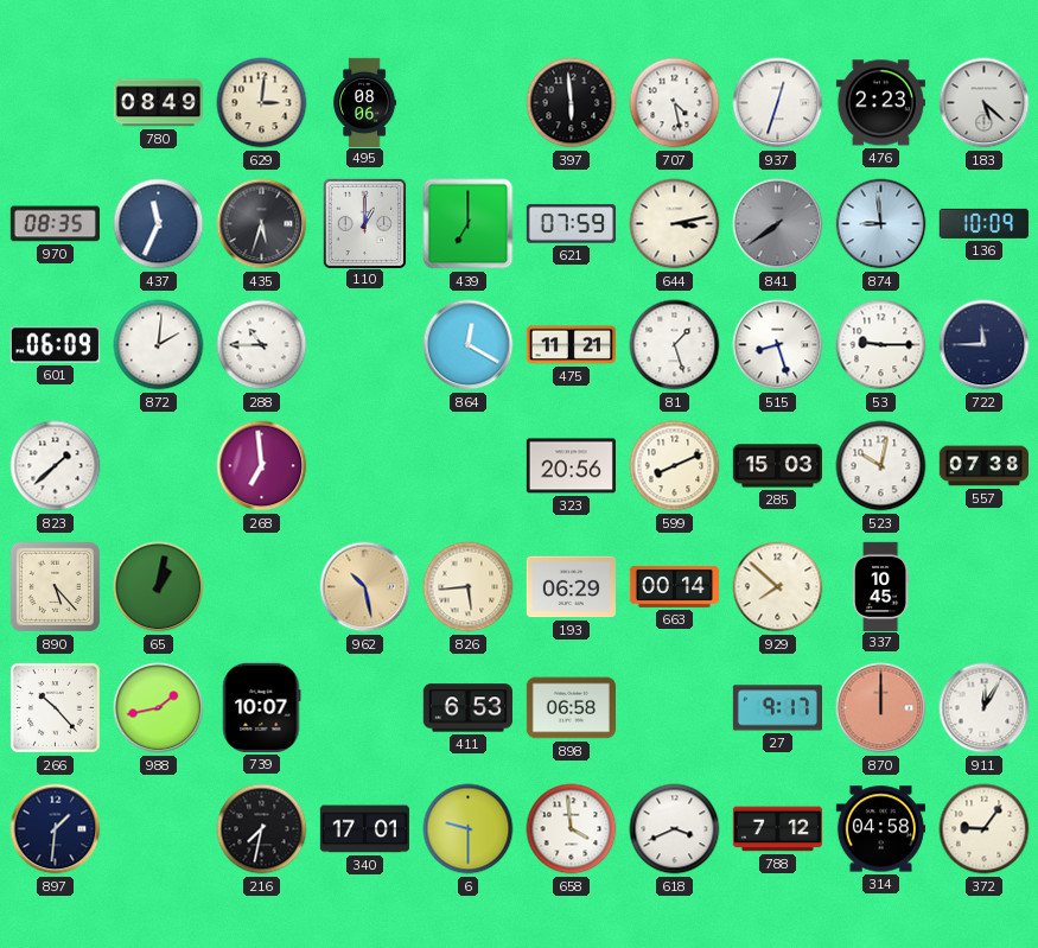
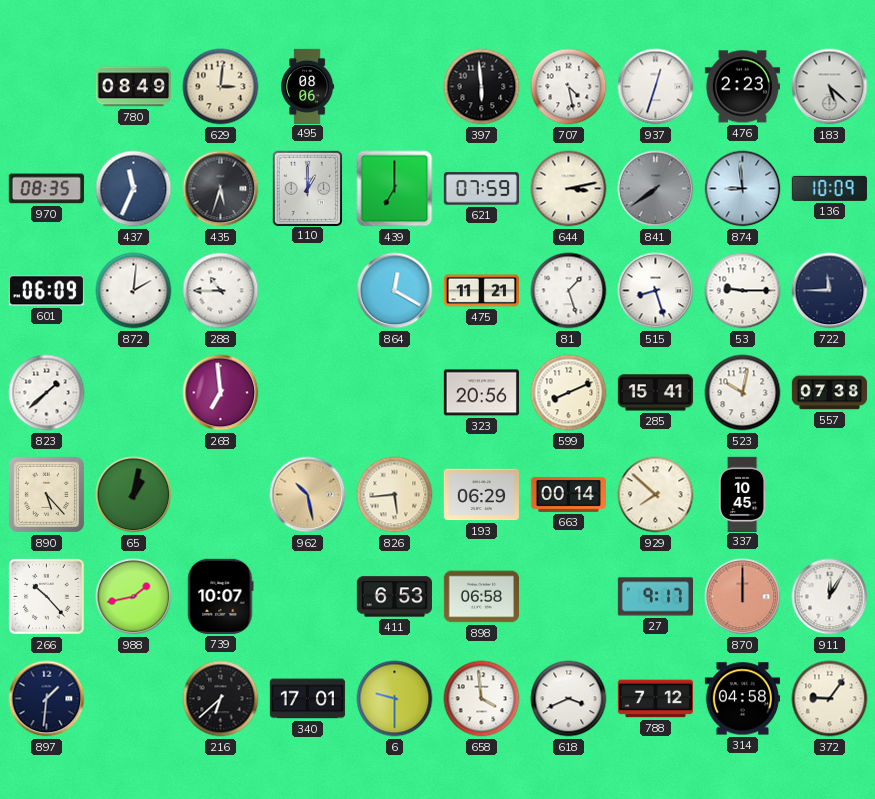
285: 15:03 -> 15:41 (655, 393)
216: 7:32 -> 6:38 (221, 699)
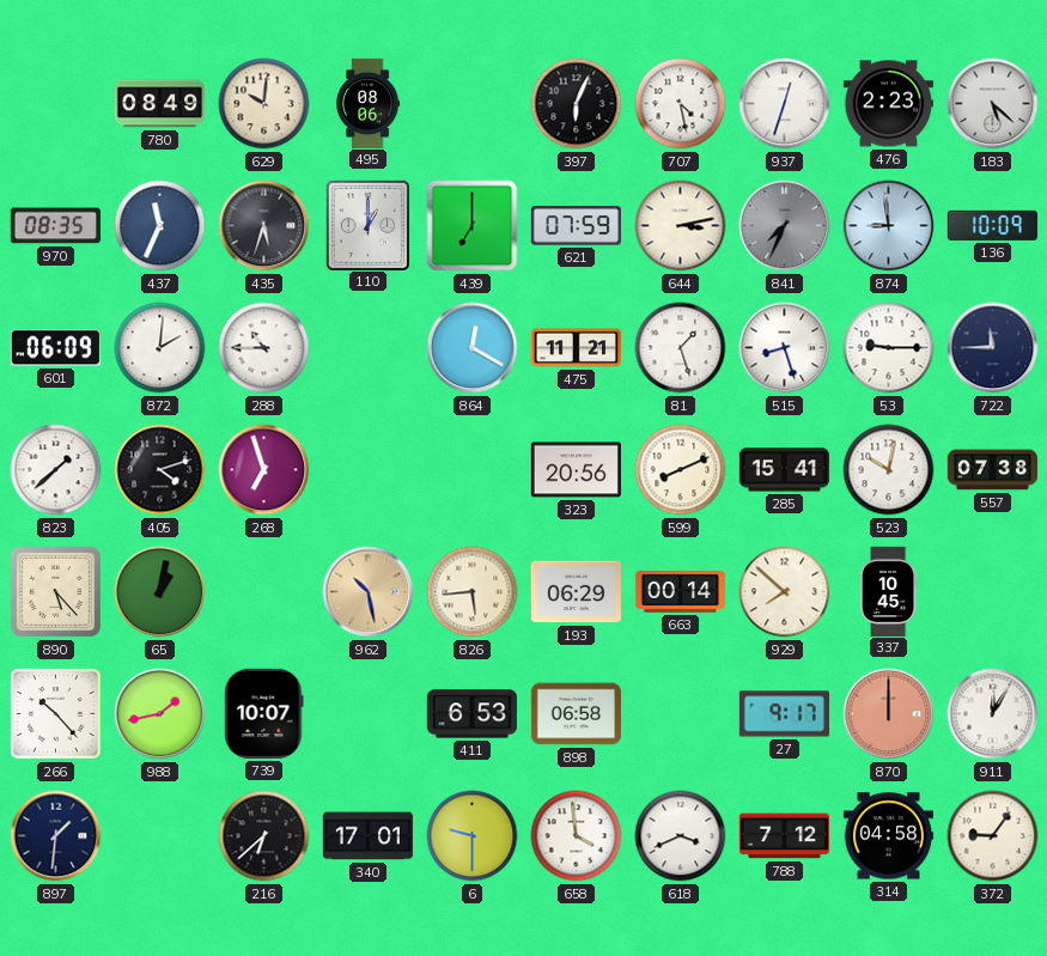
629: 3:01 -> 10:01 (264, 104)
397: 5:59 -> 6:04 (577, 104)
841: 7:39 -> 7:34 (785, 226)
405: none -> 4:12 (160, 470)
268: 6:59 -> 6:57 (264, 470)
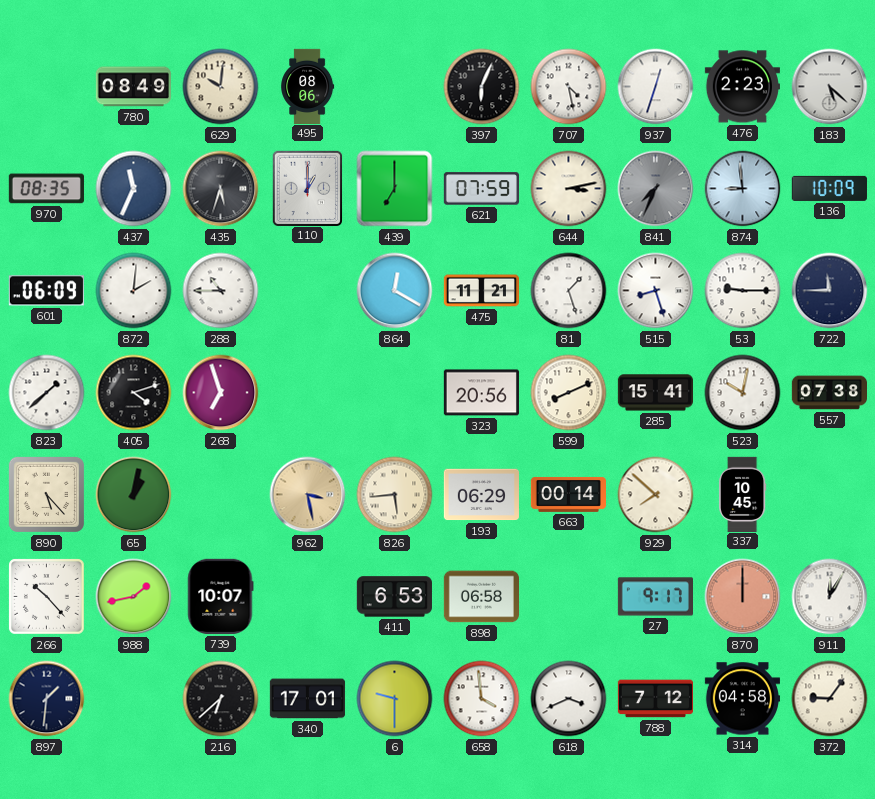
962: 10:28 -> 3:28 (308, 495)
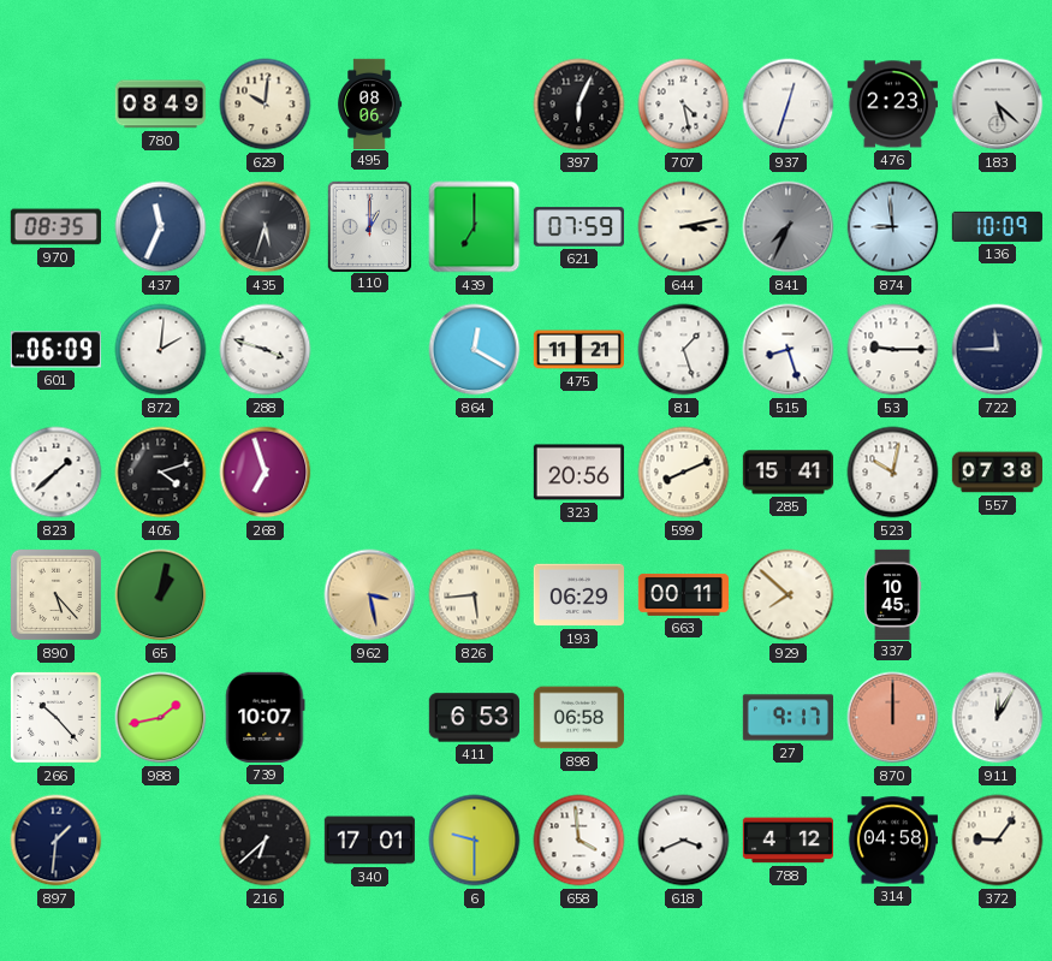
288: 10:45 -> 3:48 (266, 350)
663: 00:14 -> 00:11 (683, 594)
788: 7:12 -> 4:12 (787, 841)
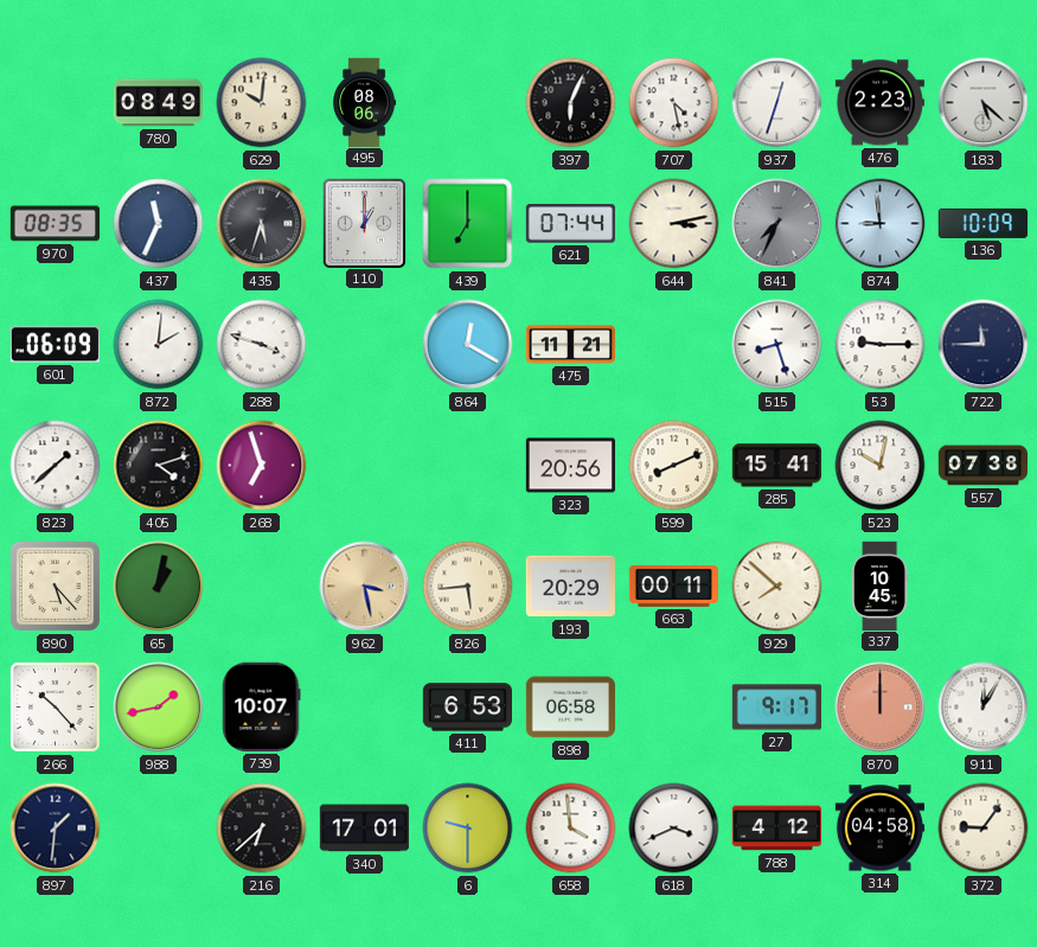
621: 07:59 -> 07:44 (570, 224)
81: 1:27 -> none (684, 350)
193: 06:29 -> 20:29 (570, 587)
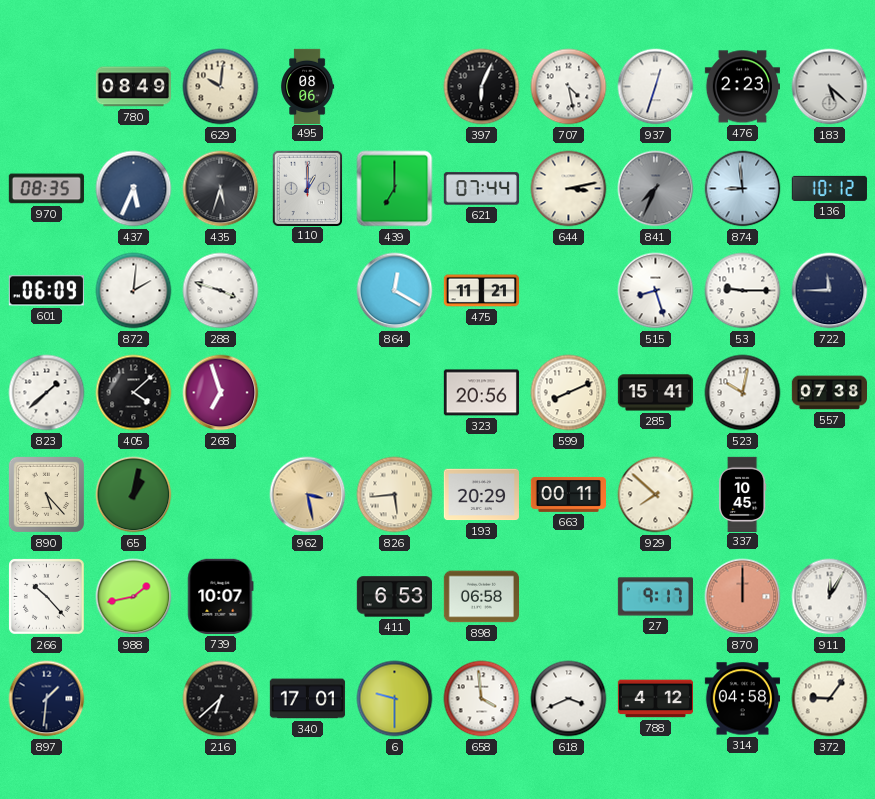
437: 11:34 -> 5:34 (134, 189)
136: 10:09 -> 10:12 (829, 188)
405: 4:12 -> 4:08 (134, 393)
